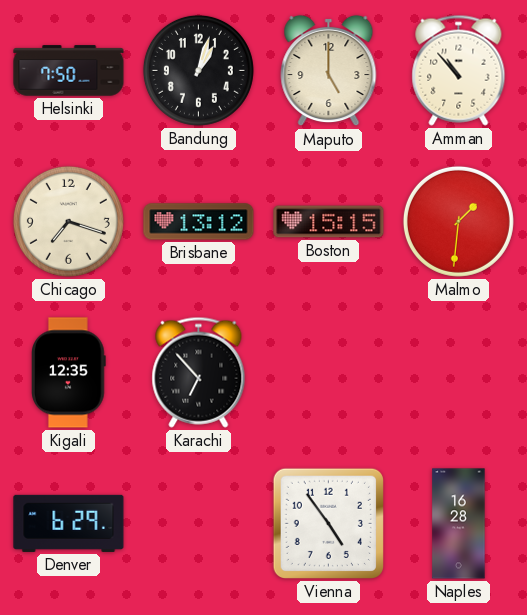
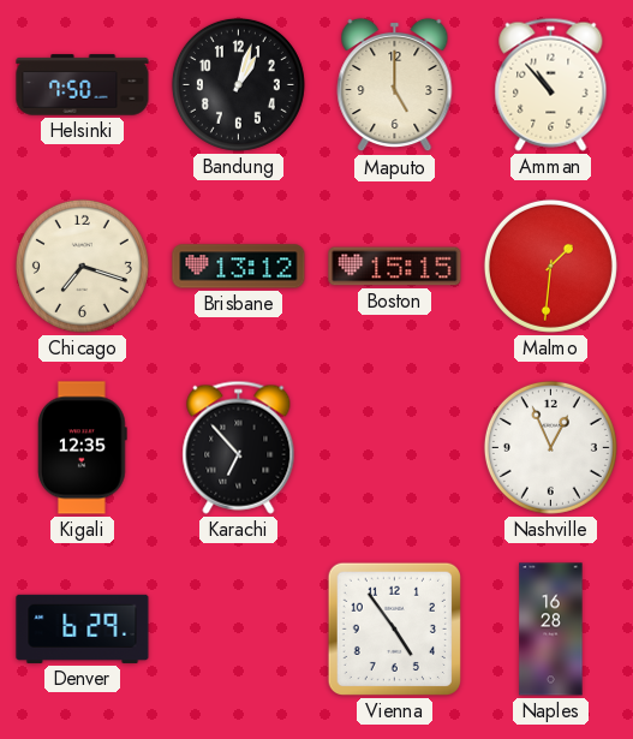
Nashville: none -> 12:56 (550, 447)
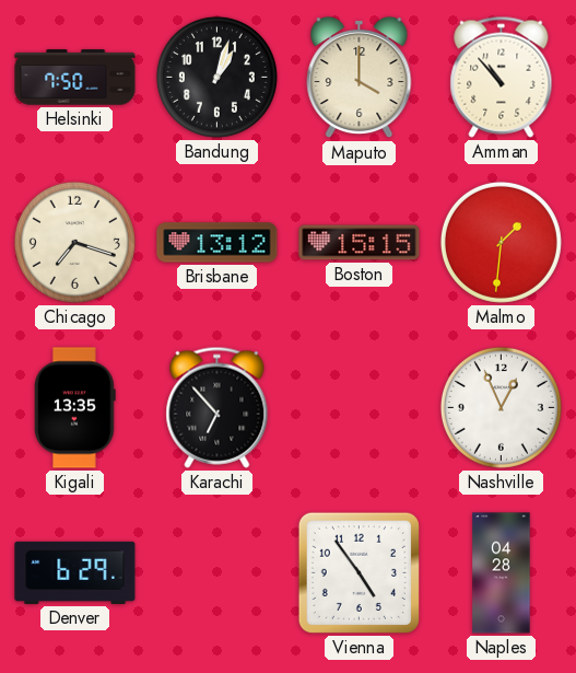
Maputo: 5:00 -> 4:00 (360, 78)
Kigali: 12:35 -> 13:35 (75, 408)
Naples: 16:28 -> 04:28 (502, 573)
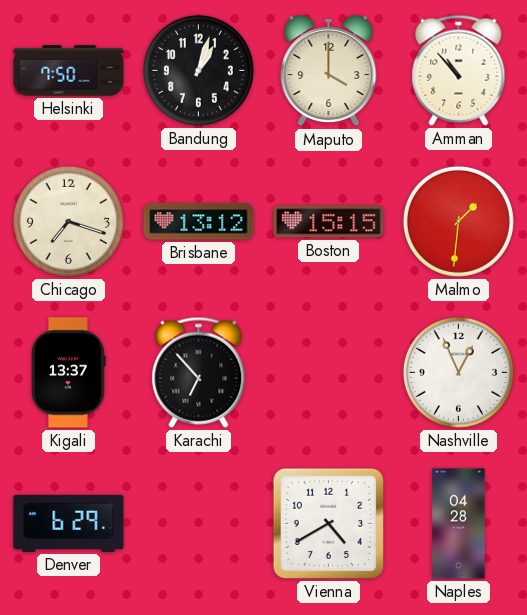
Kigali: 13:35 -> 13:37 (69, 373)
Vienna: 4:54 -> 4:40 (328, 523)
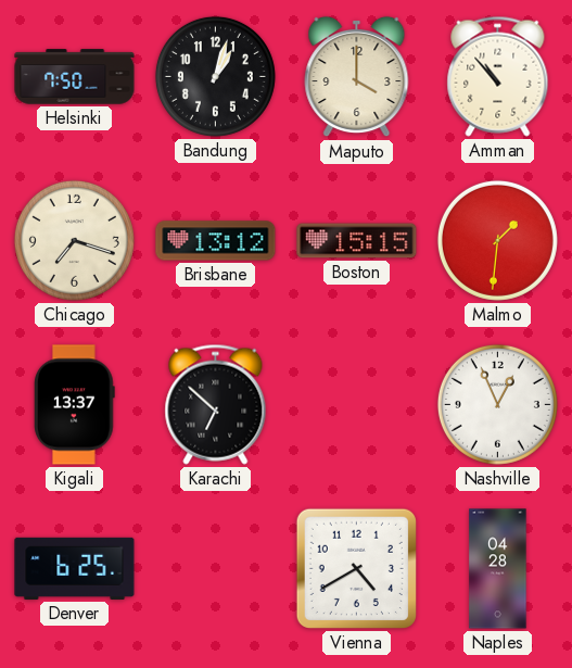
Karachi: 6:53 -> 6:52 (216, 404)
Denver: 6:29 -> 6:25 (75, 568)
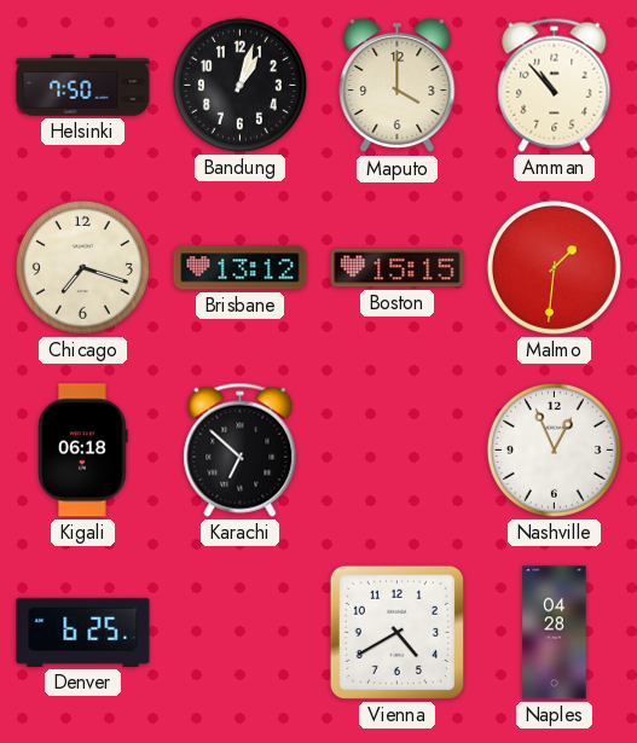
Kigali: 13:37 -> 06:18 (83, 451)
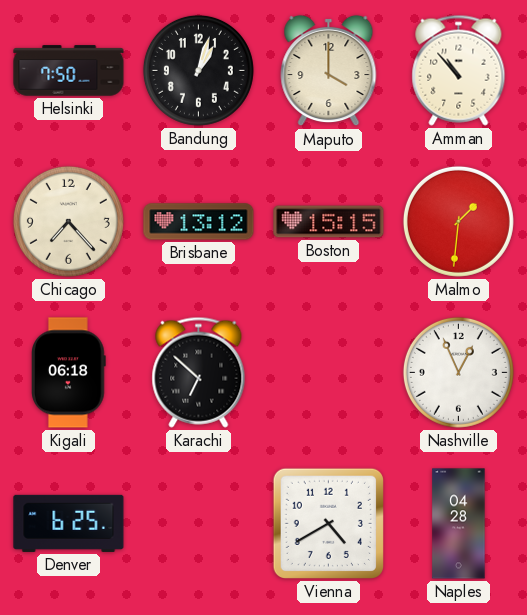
Chicago: 7:18 -> 7:23 (68, 221)
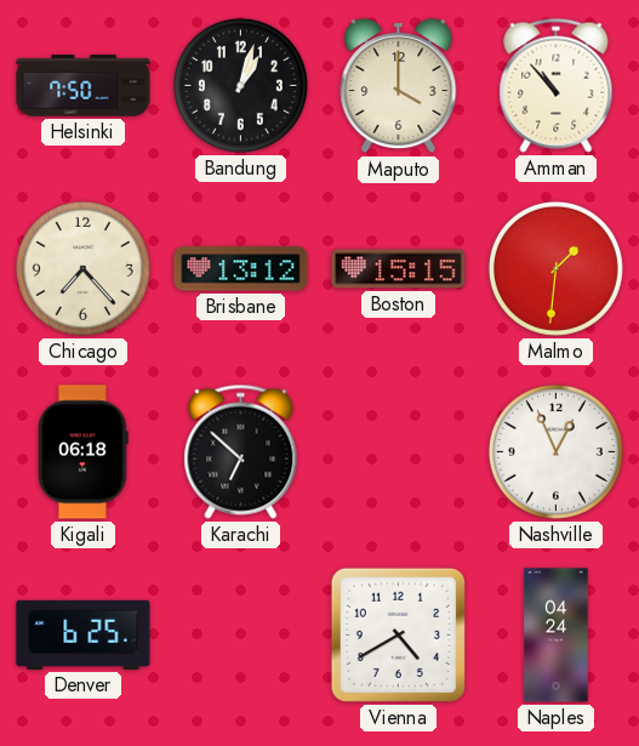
Naples: 04:28 -> 04:24 (557, 636)
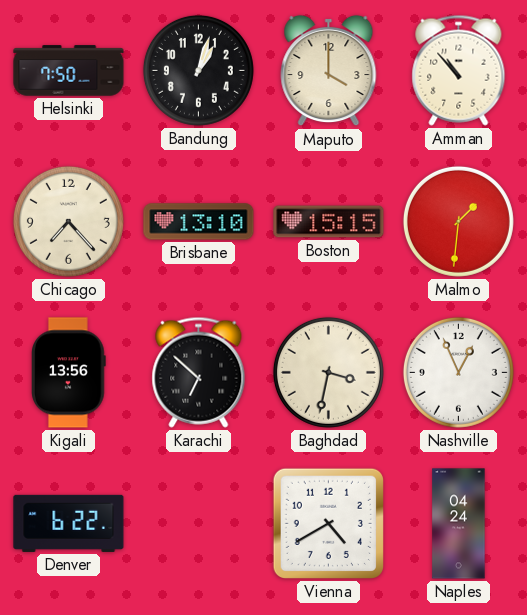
Brisbane: 13:12 -> 13:10 (199, 222)
Kigali: 06:18 -> 13:56 (69, 373)
Baghdad: none -> 3:32 (328, 372)
Denver: 6:25 -> 6:22 (69, 523)
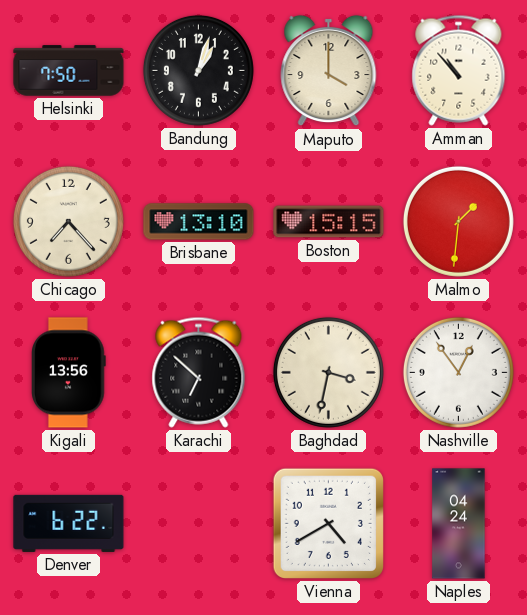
Nashville: 12:56 -> 12:54 (458, 372)
